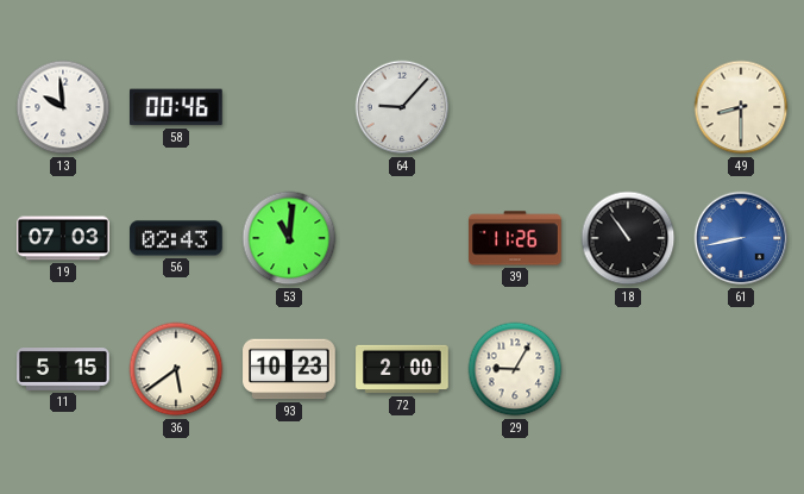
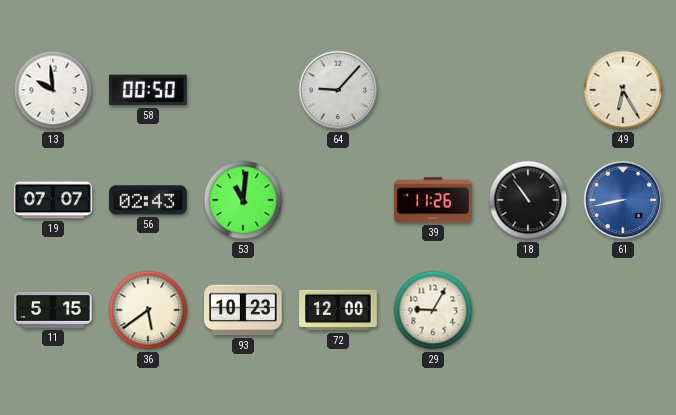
58: 00:46 -> 00:50 (149, 90)
49: 8:30 -> 6:25 (623, 90)
19: 07:03 -> 07:07 (53, 200)
72: 2:00 -> 12:00 (338, 310)
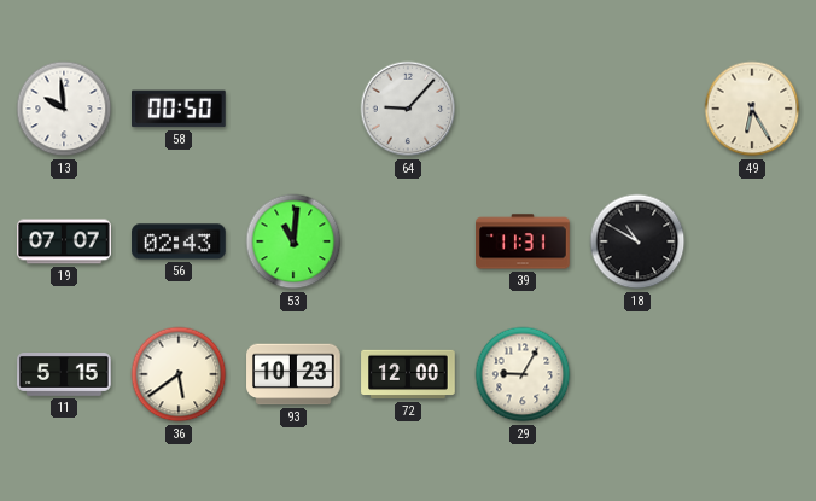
39: 11:26 -> 11:31 (523, 241)
18: 10:54 -> 10:50 (637, 241)
61: 8:43 -> none (623, 200)
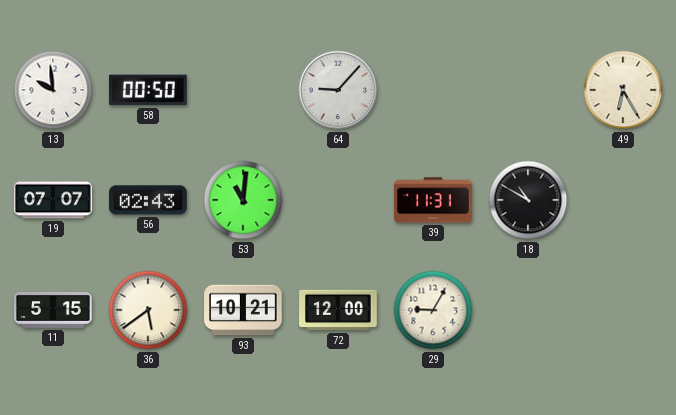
93: 10:23 -> 10:21 (243, 310)
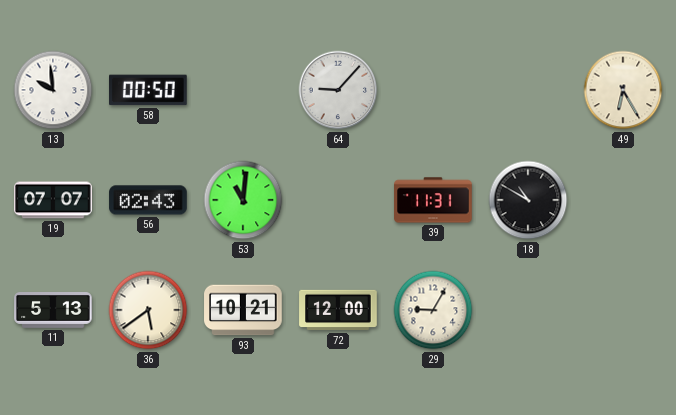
11: 5:15 -> 5:13 (53, 311)
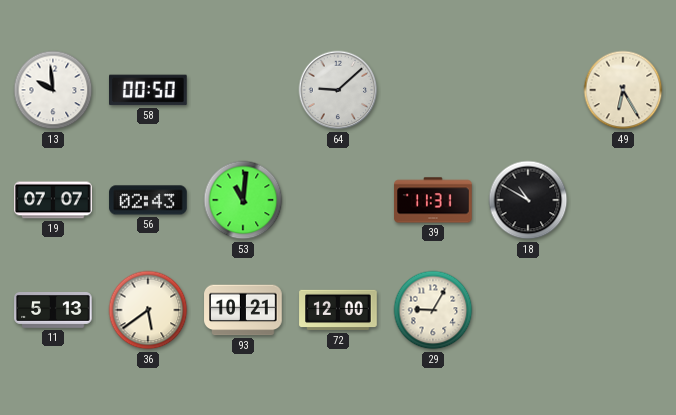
64: 9:07 -> 9:08 (338, 90)
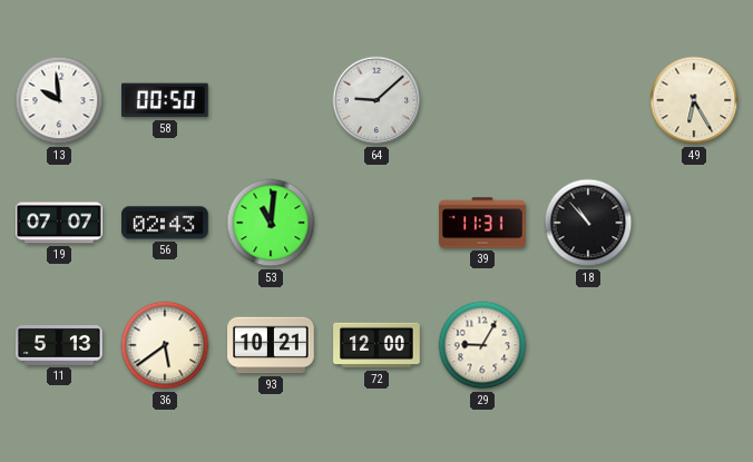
18: 10:50 -> 10:53 (588, 223)
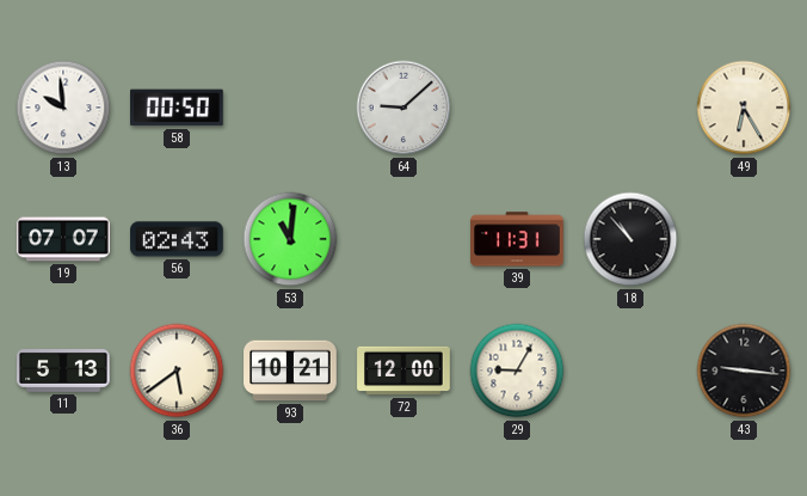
43: none -> 9:16 (744, 371)
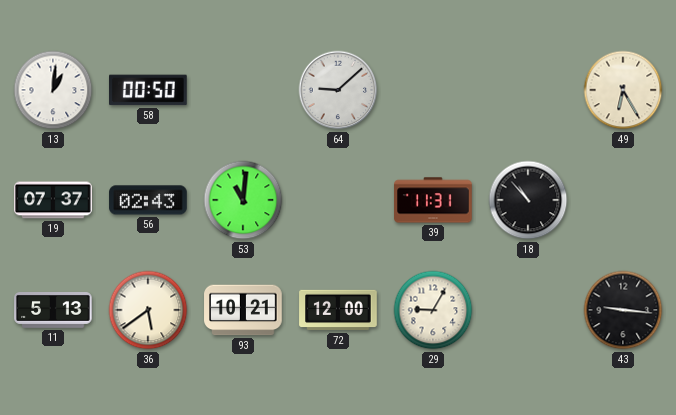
13: 9:59 -> 1:01 (53, 90)
19: 07:07 -> 07:37 (53, 200)
